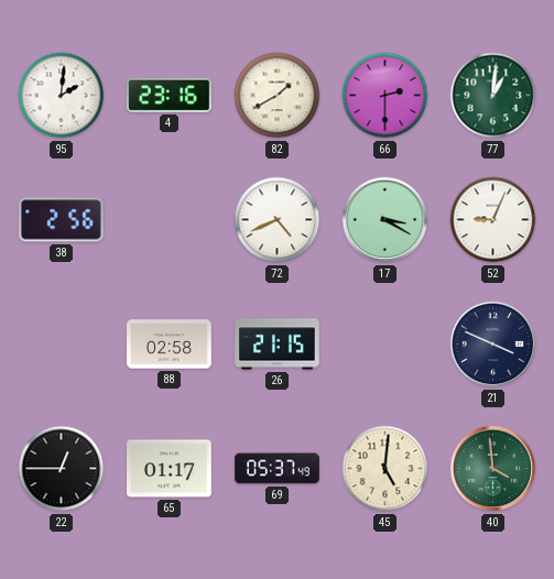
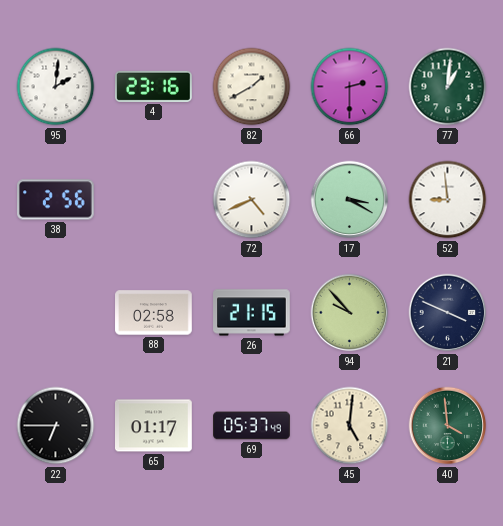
52: 9:04 -> 8:59 (448, 200)
94: none -> 9:53 (350, 313)
22: 12:45 -> 6:45 (56, 426)
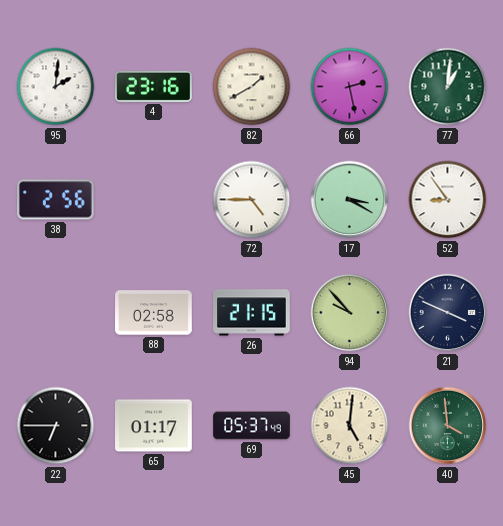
66: 2:30 -> 2:28 (350, 87)
72: 4:41 -> 4:45 (252, 200)
52: 8:59 -> 8:54 (448, 200)
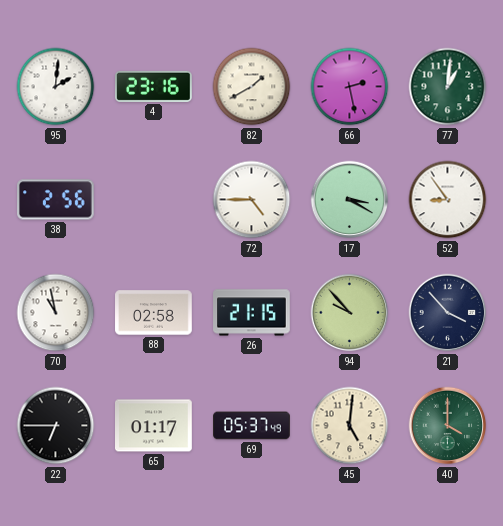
70: none -> 10:58 (56, 313)
21: 3:49 -> 3:53 (448, 313)
40: 3:59 -> 4:00 (448, 426)
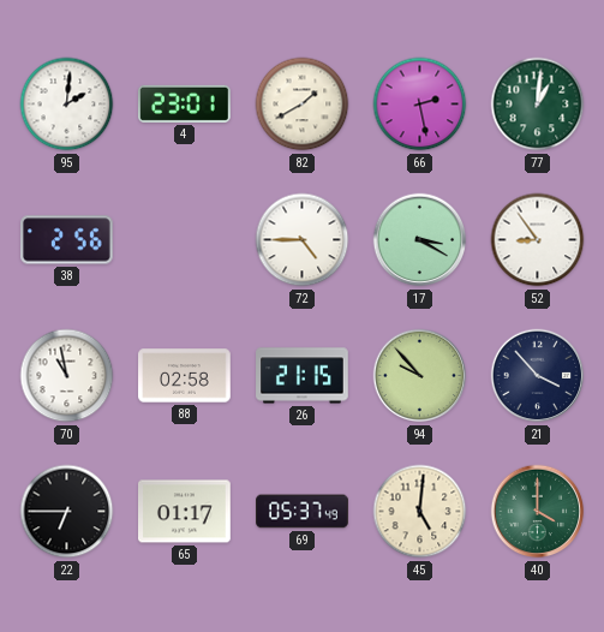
4: 23:16 -> 23:01 (185, 103)
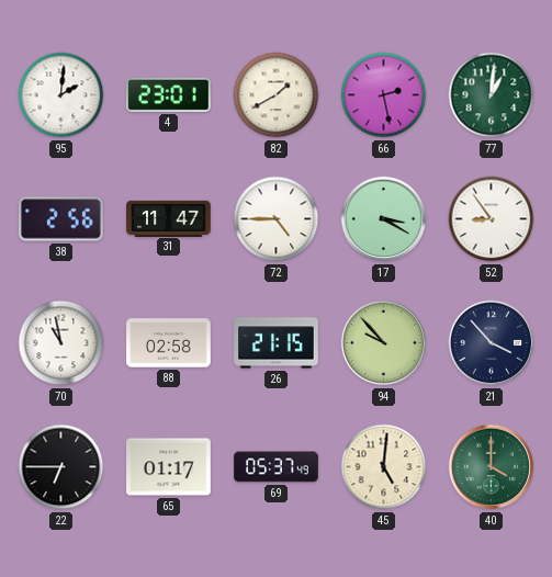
31: none -> 11:47 (169, 218)
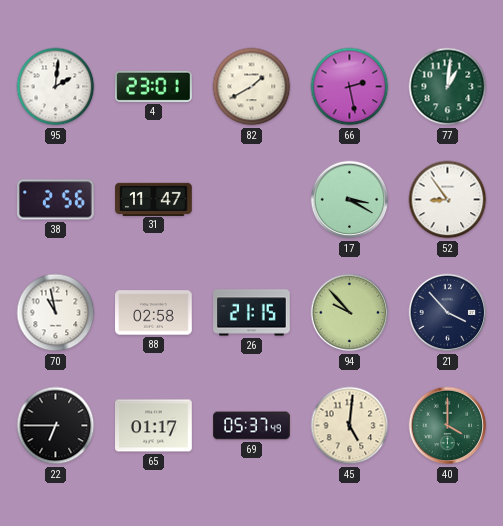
72: 4:45 -> none (277, 219)
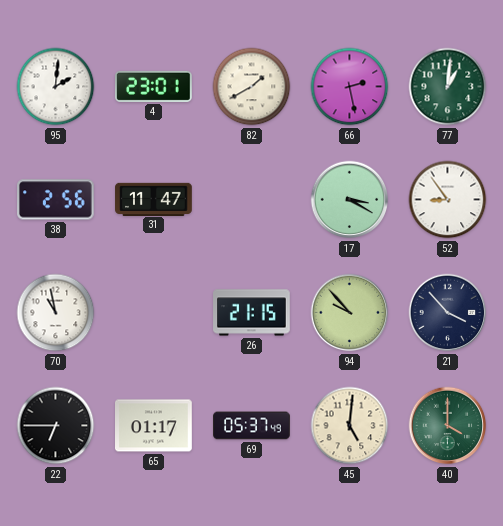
88: 02:58 -> none (154, 313)
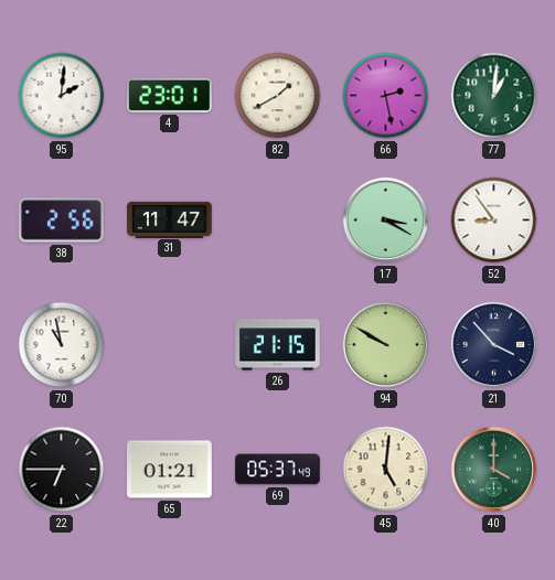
94: 9:53 -> 9:50 (386, 345)
65: 01:17 -> 01:21 (170, 470)
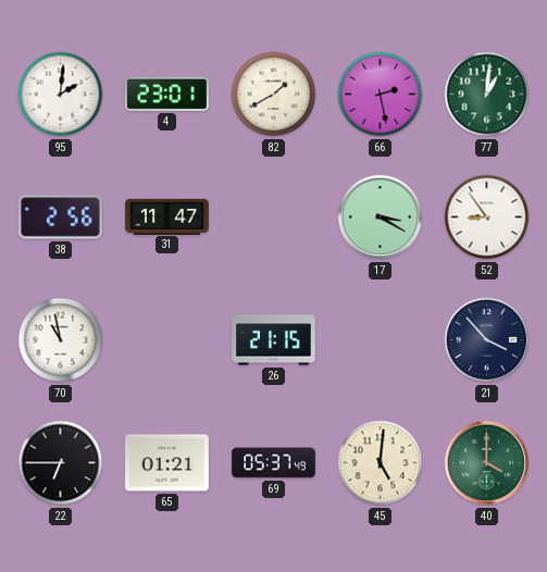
94: 9:50 -> none (386, 345)
